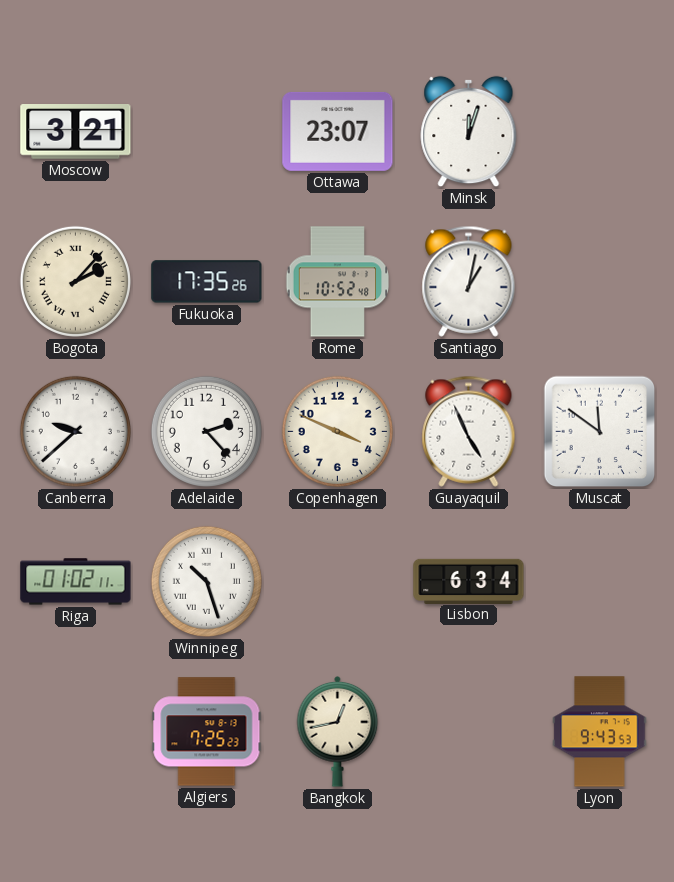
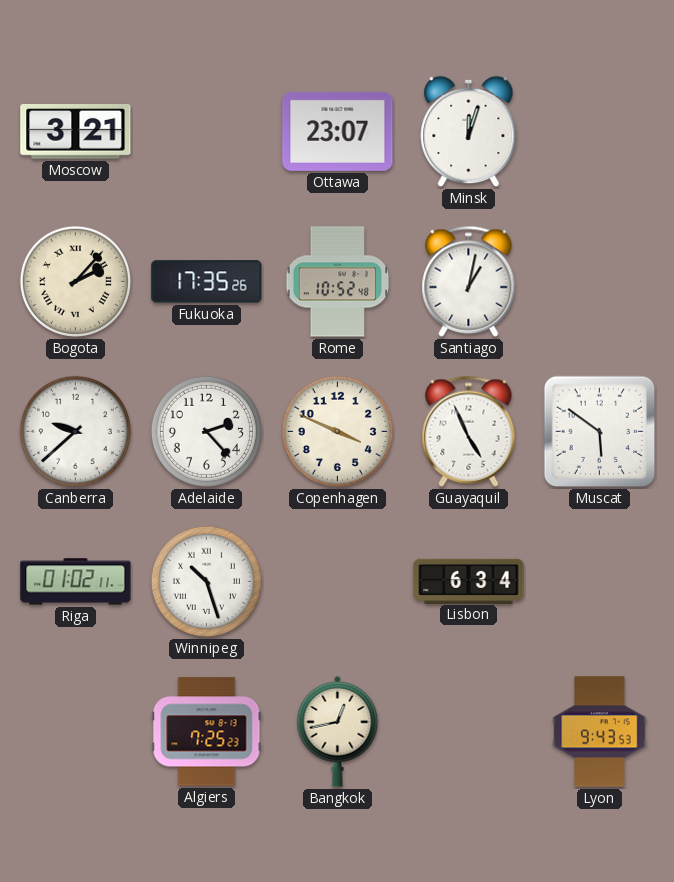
Muscat: 11:51 -> 5:51 (600, 432)
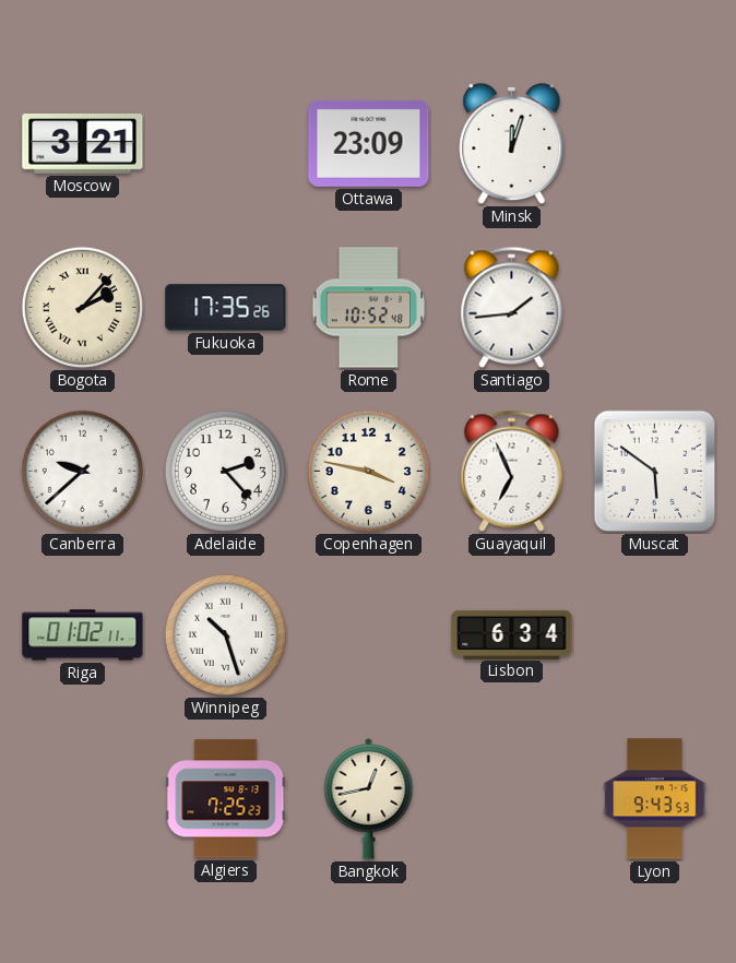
Ottawa: 23:07 -> 23:09 (369, 143)
Santiago: 1:02 -> 1:44 (512, 307)
Copenhagen: 3:49 -> 3:47 (368, 471)
Guayaquil: 4:56 -> 6:56 (512, 471)
